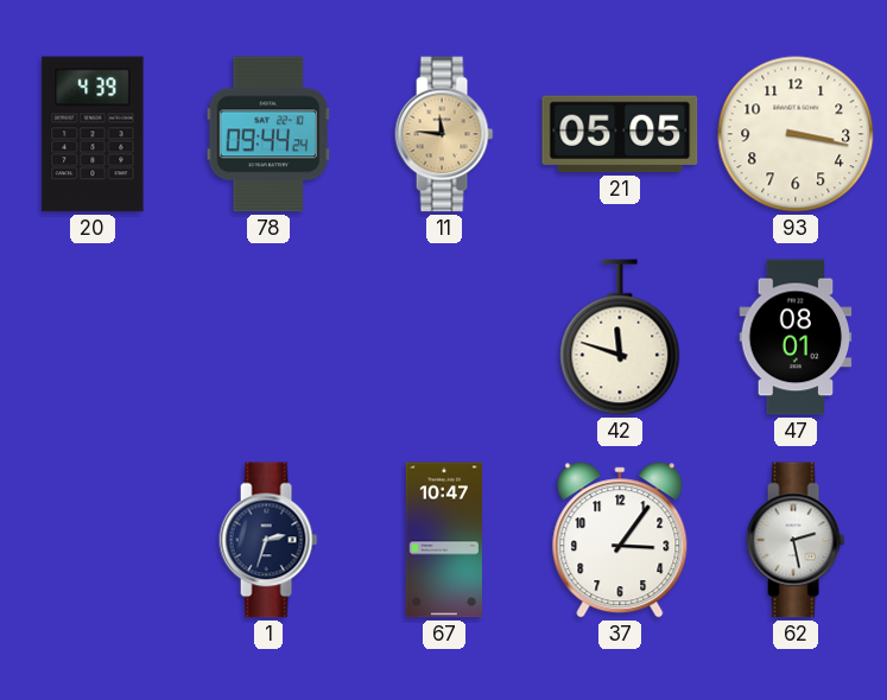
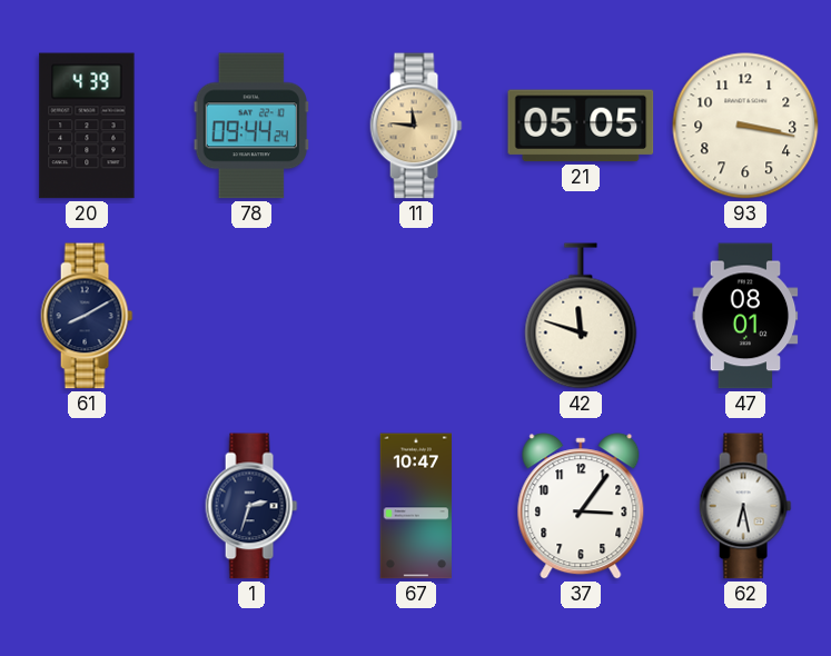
61: none -> 8:10 (87, 316)
62: 2:28 -> 6:28 (745, 506)
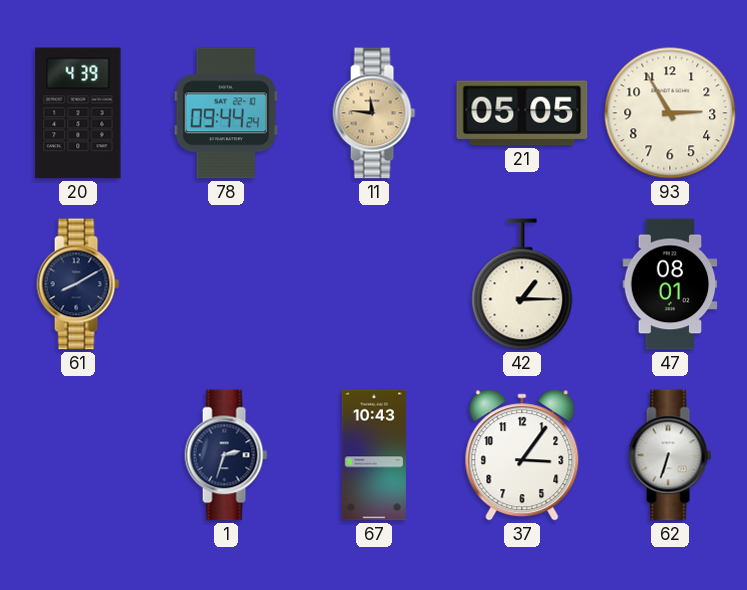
93: 3:17 -> 2:55 (670, 113)
42: 11:48 -> 1:15 (522, 284)
67: 10:47 -> 10:43 (373, 455)
62: 6:28 -> 6:33 (670, 455)
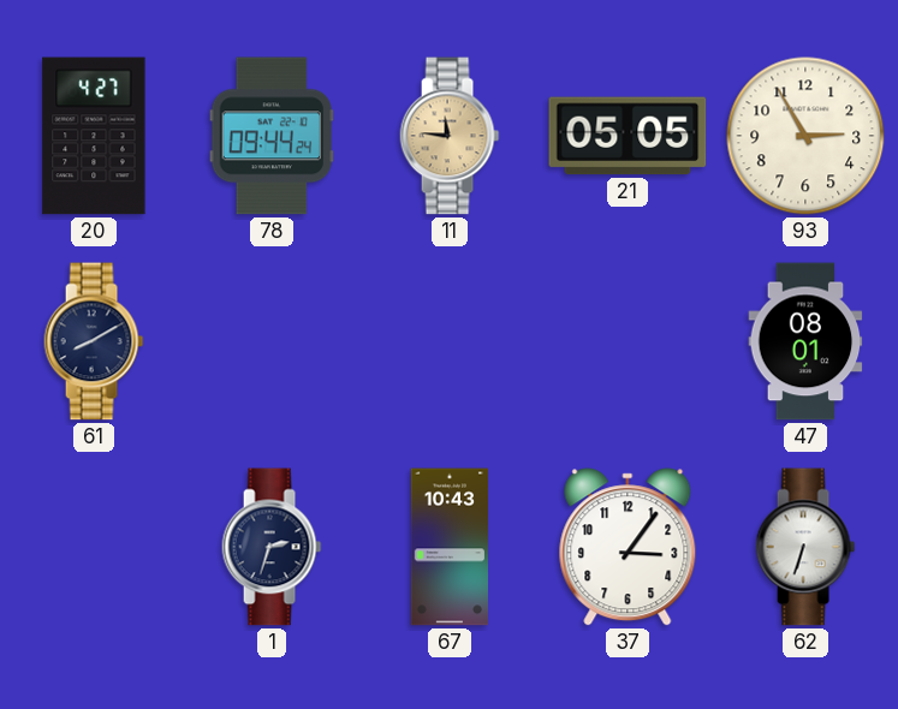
20: 4:39 -> 4:27 (94, 136)
42: 1:15 -> none (522, 284)
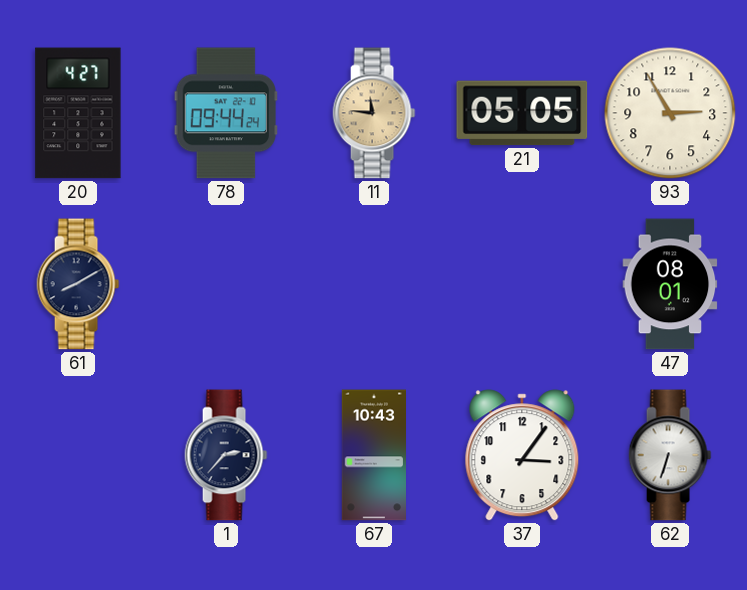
1: 2:33 -> 2:37 (226, 455)
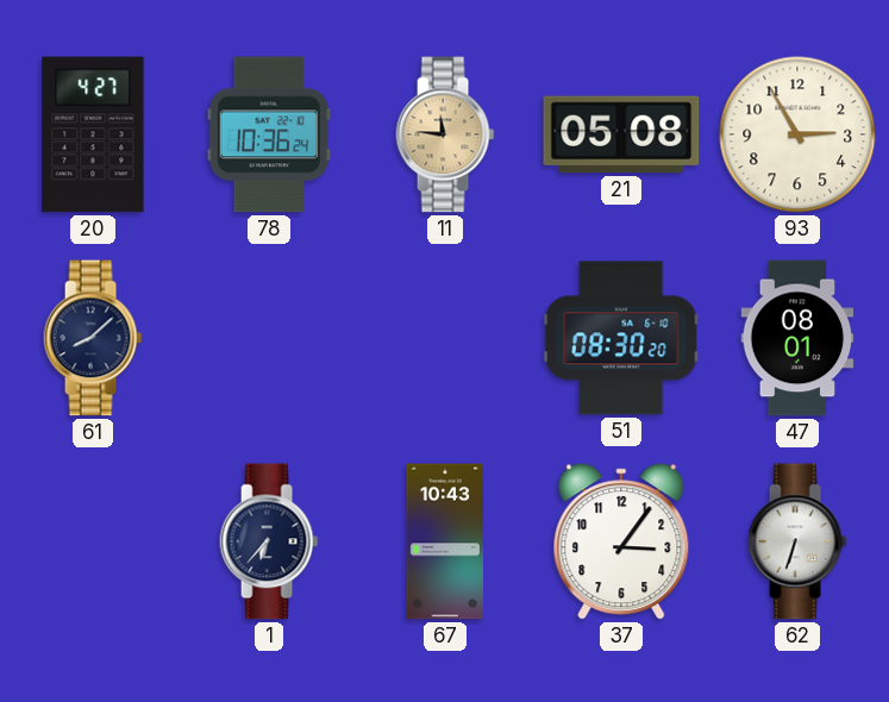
78: 09:44 -> 10:36 (269, 134)
21: 05:05 -> 05:08 (621, 134)
61: 8:10 -> 8:08 (93, 338)
51: none -> 08:30 (621, 338)
1: 2:37 -> 6:37 (269, 541)
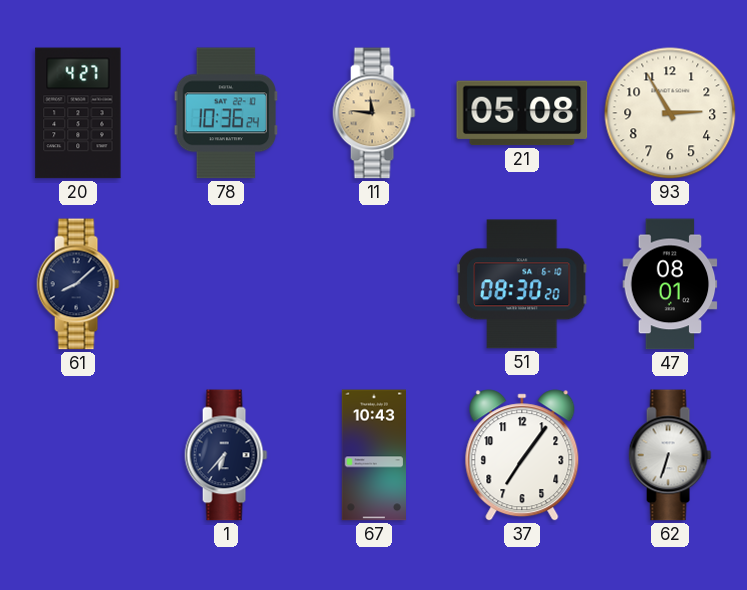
37: 3:06 -> 7:06 (522, 455)
